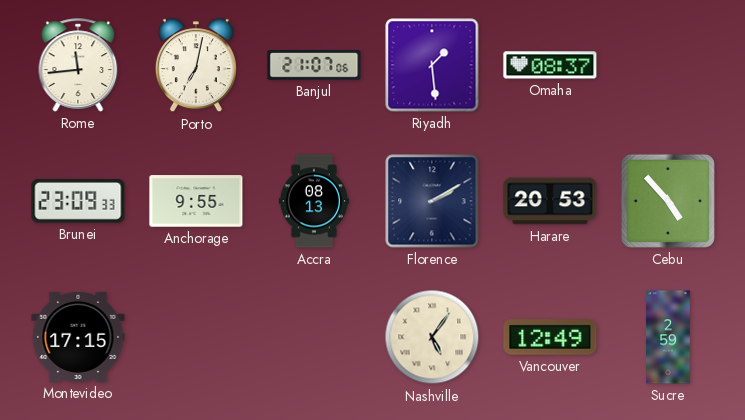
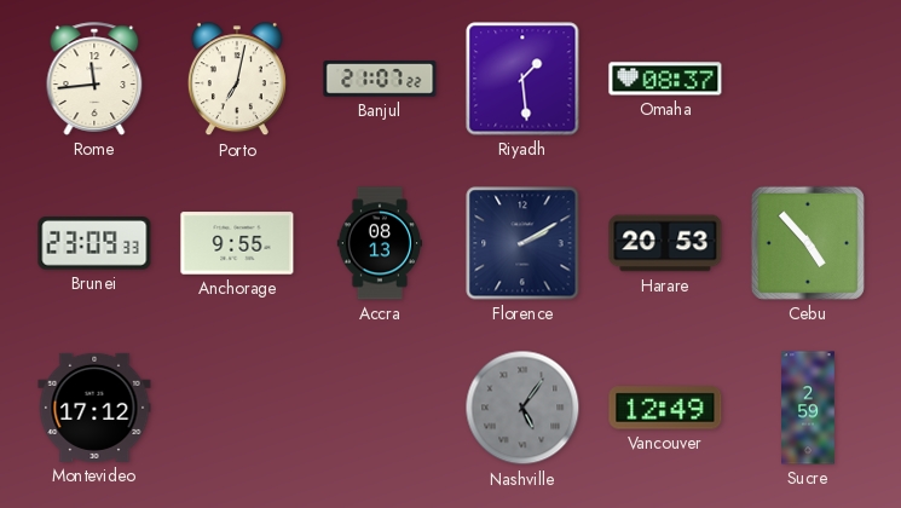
Banjul: 21:07:06 -> 21:07:22 (380, 79)
Montevideo: 17:15 -> 17:12 (94, 408)
Nashville dial: cream -> grey (522, 408)
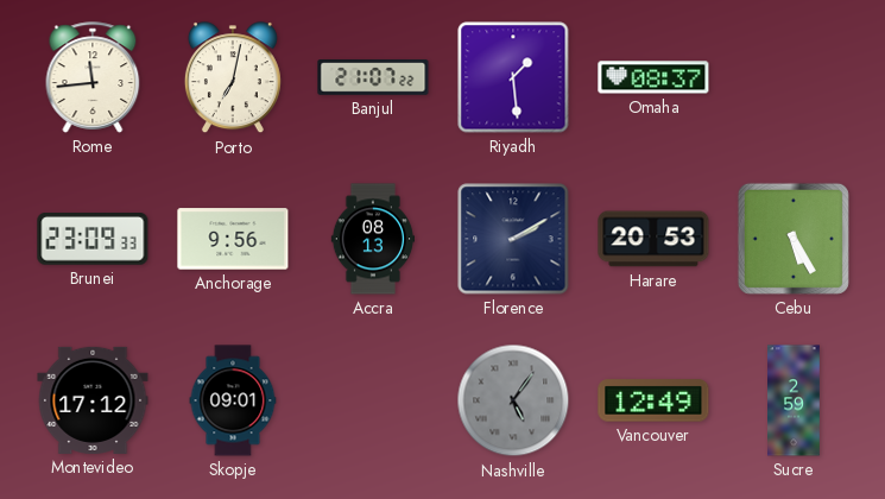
Anchorage: 9:55 -> 9:56 (233, 239)
Cebu: 4:53 -> 5:25 (794, 239)
Skopje: none -> 09:01 (233, 400)
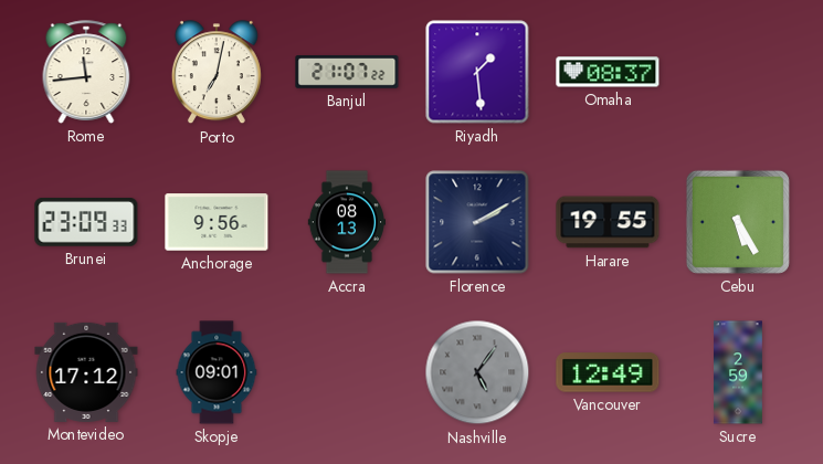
Harare: 20:53 -> 19:55 (608, 222)
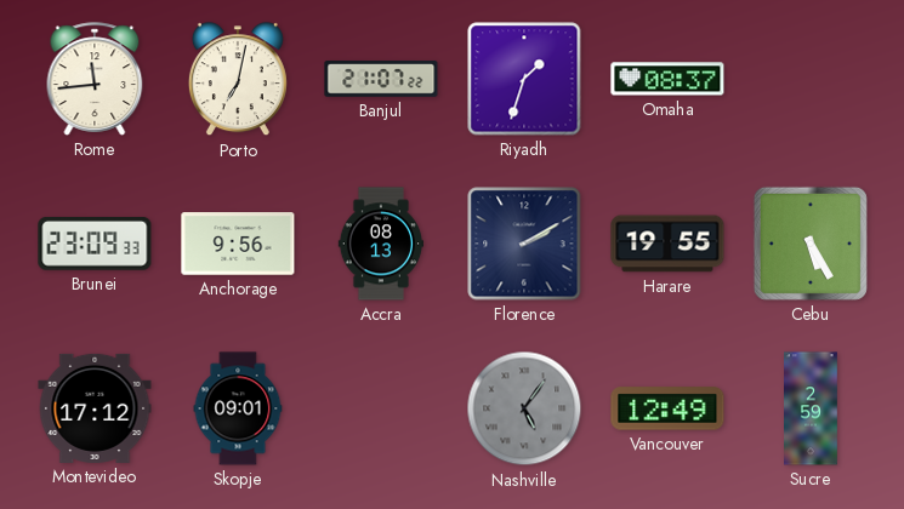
Riyadh: 1:29 -> 1:33 (524, 79)
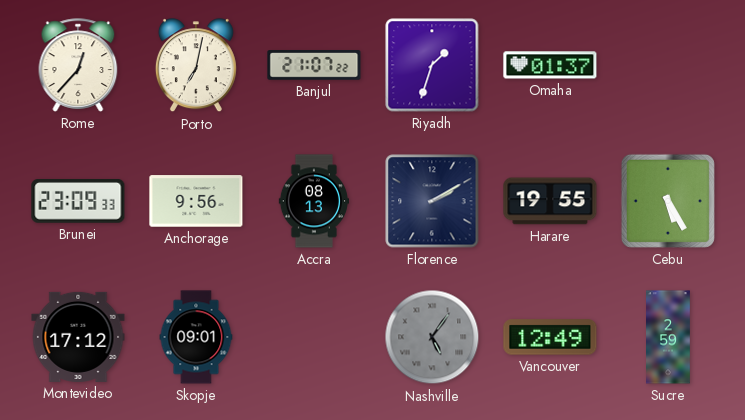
Rome: 11:44 -> 12:37 (78, 65)
Omaha: 08:37 -> 01:37 (550, 65)
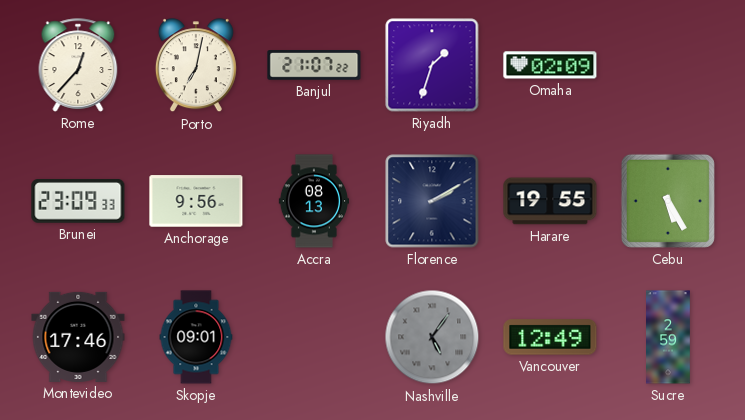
Omaha: 01:37 -> 02:09 (550, 65)
Montevideo: 17:12 -> 17:46 (78, 337)
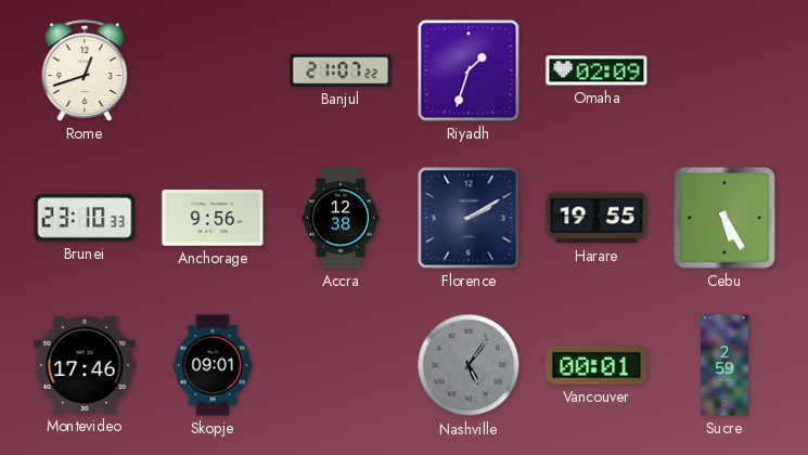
Rome: 12:37 -> 12:42 (85, 70)
Porto: 7:02 -> none (196, 66)
Brunei: 23:09 -> 23:10 (85, 219)
Accra: 08:13 -> 12:38 (339, 218)
Vancouver: 12:49 -> 00:01 (597, 365)
